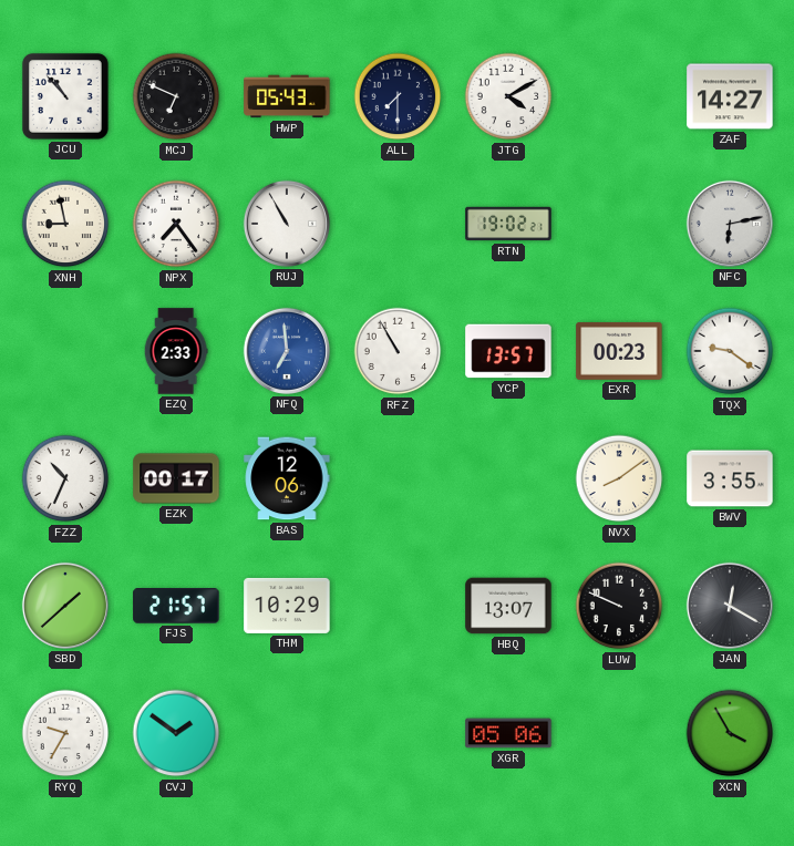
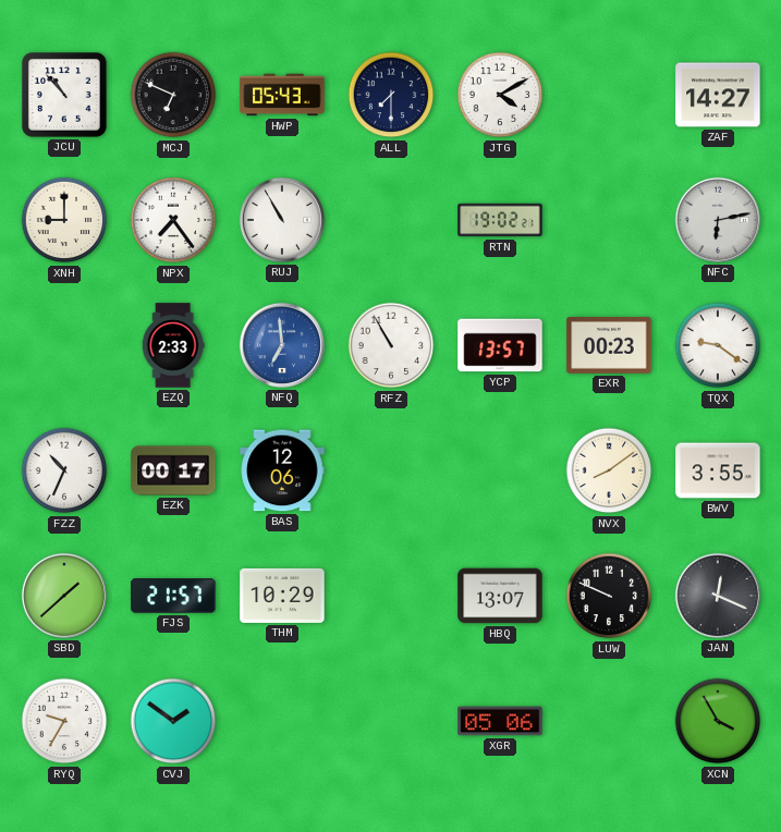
XNH: 8:58 -> 9:00 (64, 220)
JAN: 12:20 -> 12:19 (718, 596)
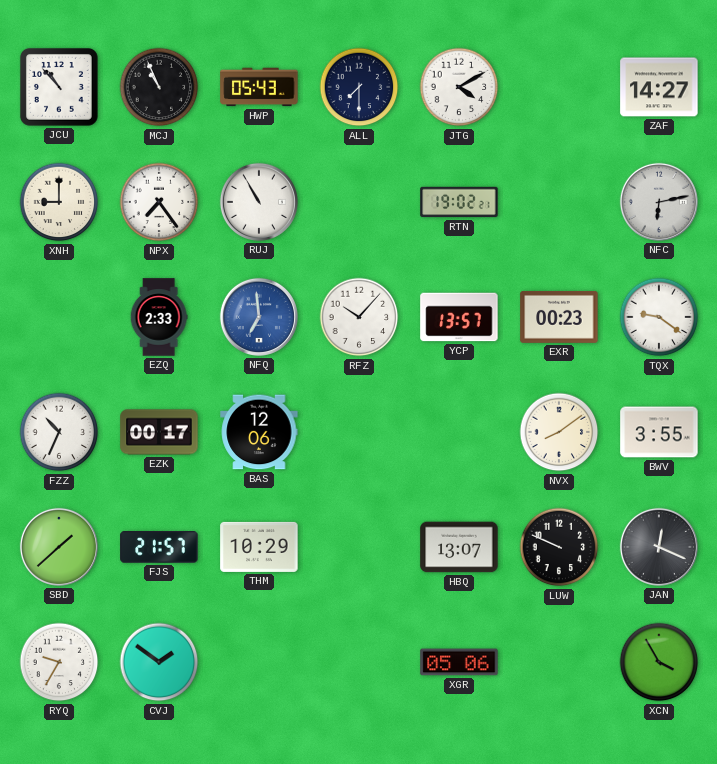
MCJ: 6:49 -> 10:56 (159, 87)
RFZ: 10:55 -> 10:07 (359, 317)
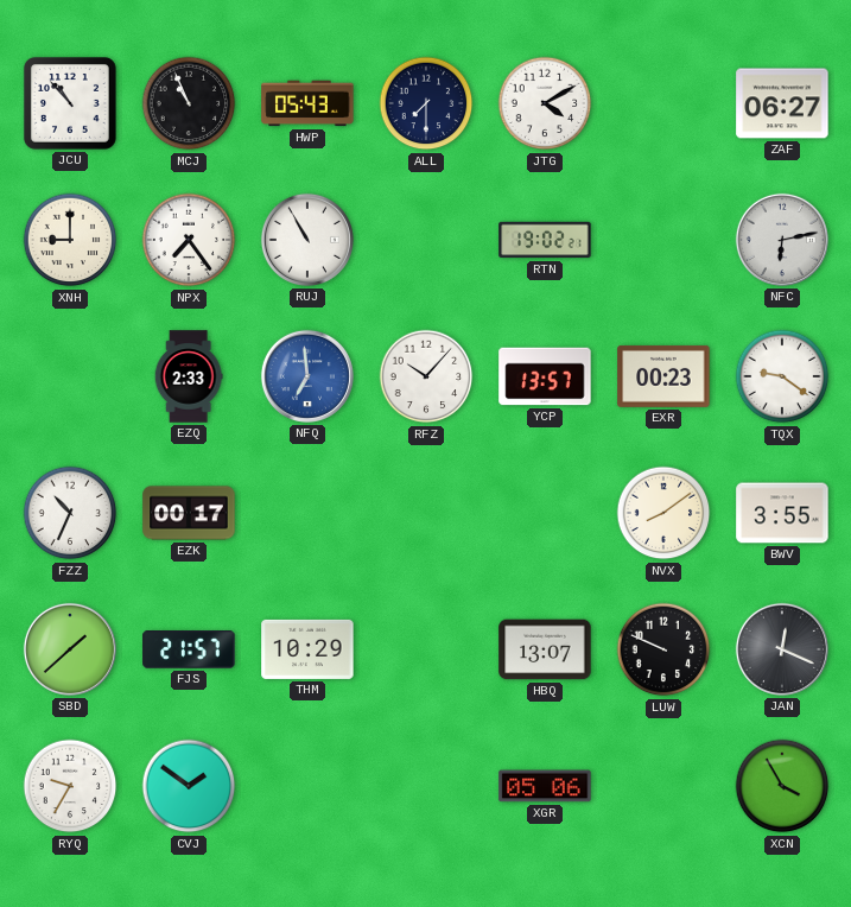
ZAF: 14:27 -> 06:27 (782, 103)
BAS: 12:06 -> none (259, 432)
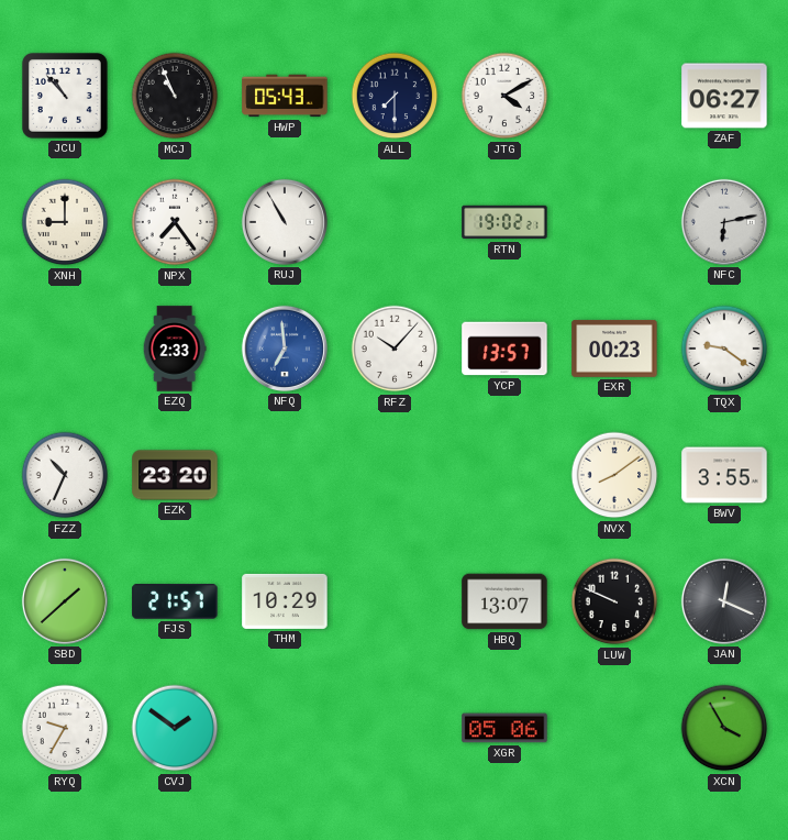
EZK: 00:17 -> 23:20 (175, 475)
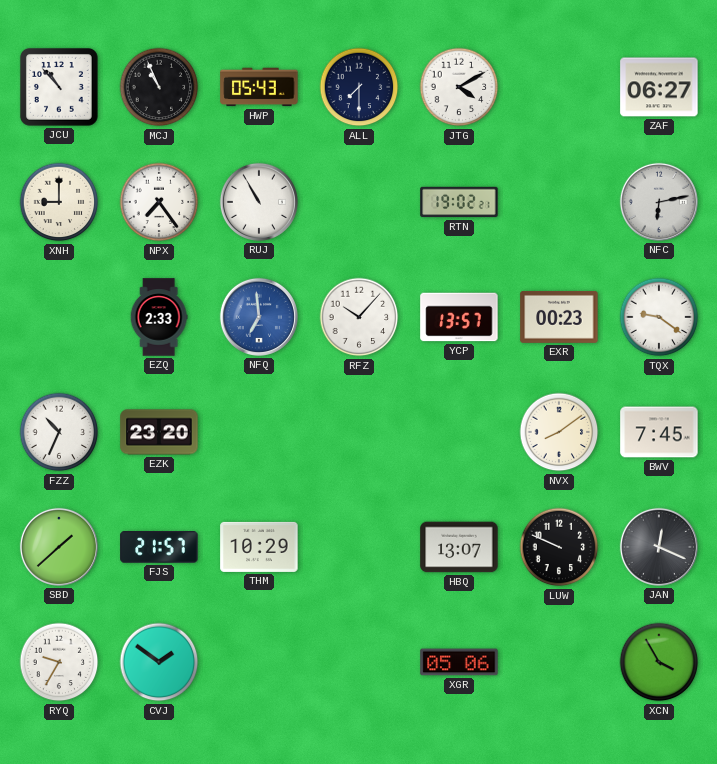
BWV: 3:55 -> 7:45 (659, 432)
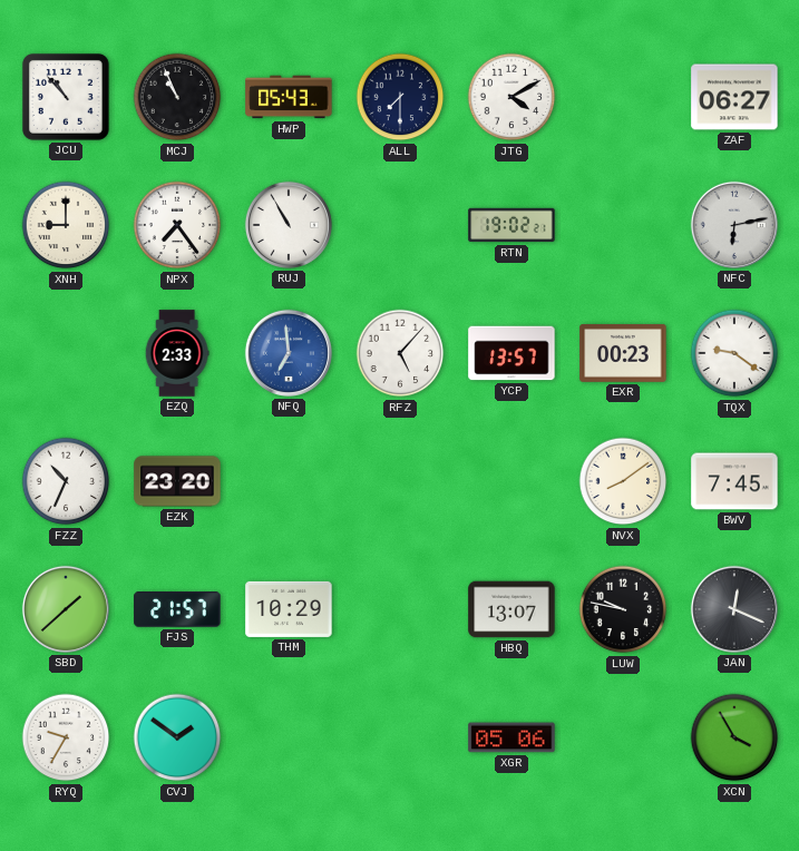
RFZ: 10:07 -> 5:07 (400, 353)
LUW: 9:49 -> 9:47 (623, 609)
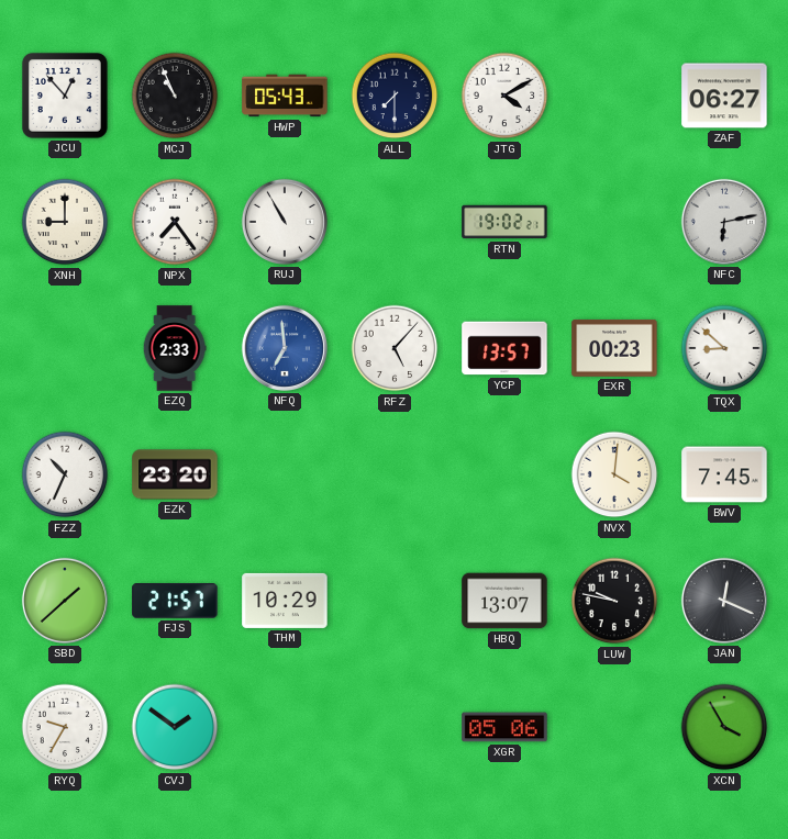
JCU: 10:53 -> 12:53 (65, 96)
TQX: 9:21 -> 8:52 (724, 348)
NVX: 8:09 -> 4:01 (614, 474)
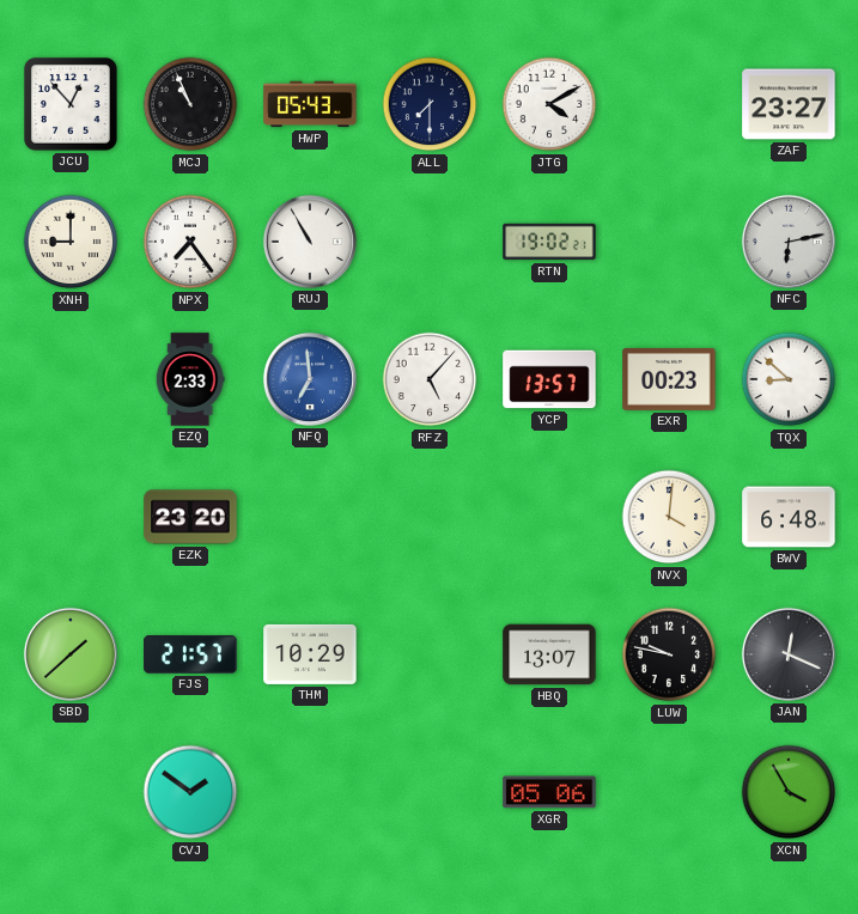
ZAF: 06:27 -> 23:27 (789, 104)
FZZ: 10:34 -> none (65, 474)
BWV: 7:45 -> 6:48 (789, 517)
RYQ: 9:35 -> none (65, 727)
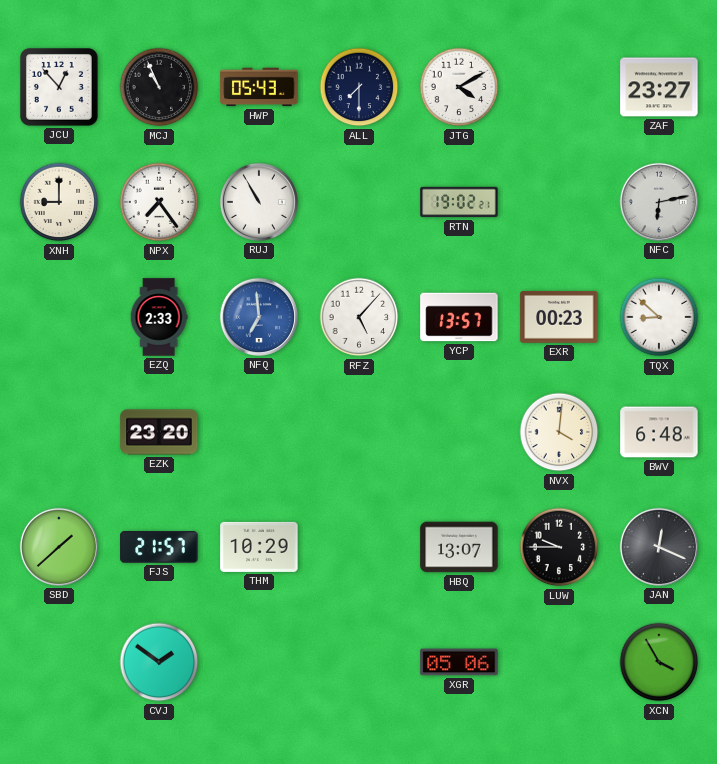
LUW: 9:47 -> 9:45 (559, 547)
